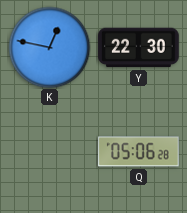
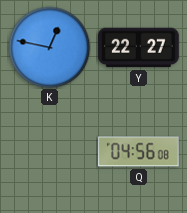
Y: 22:30 -> 22:27 (139, 48)
Q: 05:06 -> 04:56 (139, 152)
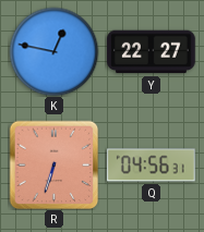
R: none -> 6:33 (53, 164)
Q: 04:56:08 -> 04:56:31 (152, 166)
